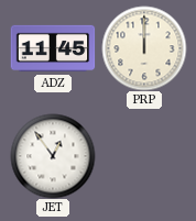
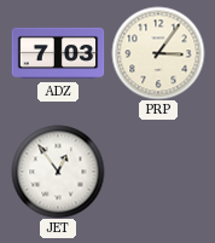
ADZ: 11:45 -> 7:03 (58, 53)
PRP: 12:00 -> 3:06 (158, 53)
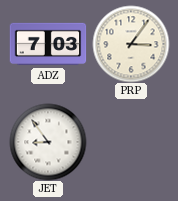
JET: 12:54 -> 8:54 (48, 142)
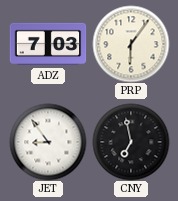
PRP: 3:06 -> 6:06 (131, 44)
CNY: none -> 6:58 (131, 142)
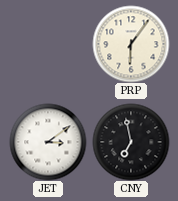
ADZ: 7:03 -> none (48, 44)
JET: 8:54 -> 3:09 (48, 142)
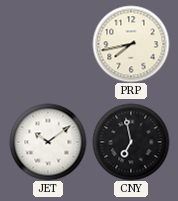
PRP: 6:06 -> 7:43 (131, 44)
JET: 3:09 -> 10:09 (48, 142)
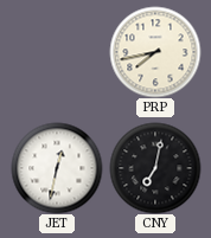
JET: 10:09 -> 12:32 (57, 168)
CNY: 6:58 -> 7:02 (155, 168)
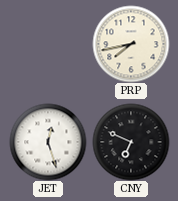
JET: 12:32 -> 12:27 (48, 142)
CNY: 7:02 -> 6:49 (131, 142)
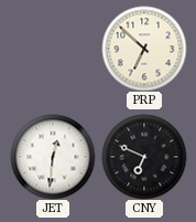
PRP: 7:43 -> 6:52 (144, 49)
JET: 12:27 -> 12:31 (53, 157)
